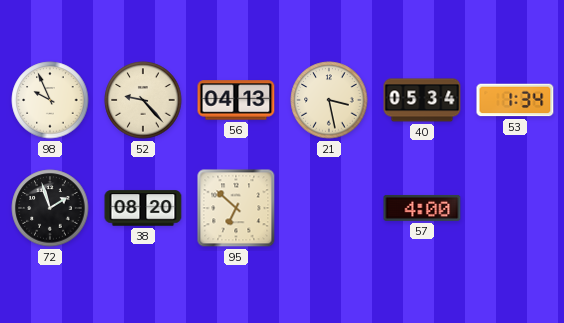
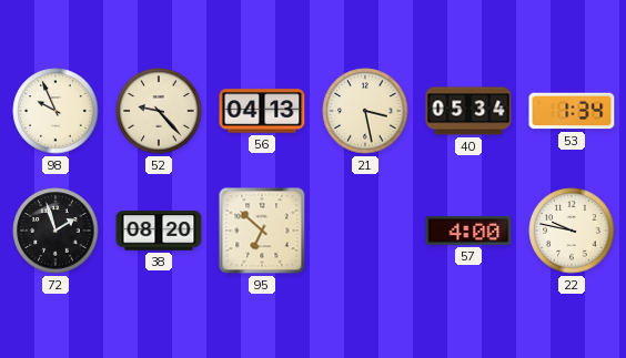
22: none -> 9:47 (572, 231)
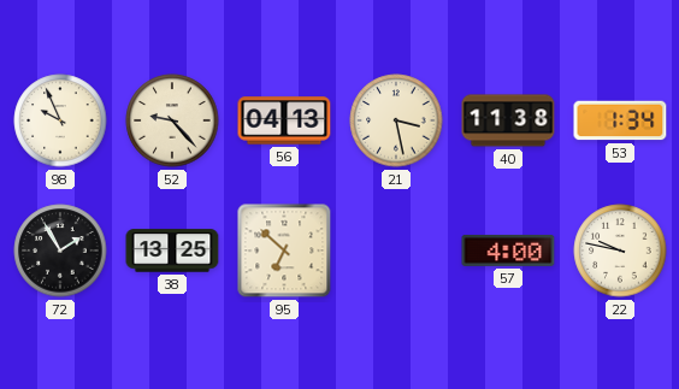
40: 05:34 -> 11:38 (508, 120)
72: 1:57 -> 1:55 (60, 251)
38: 08:20 -> 13:25 (172, 251)
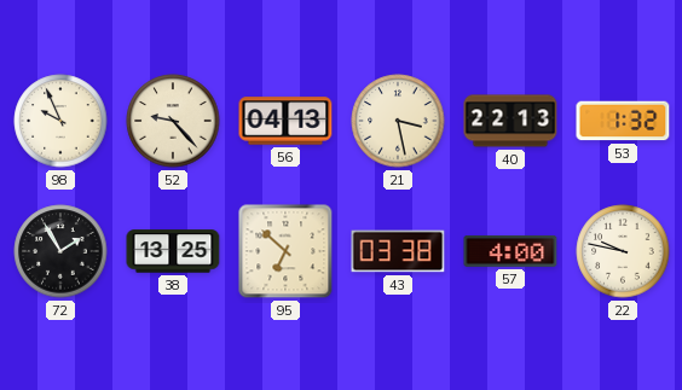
40: 11:38 -> 22:13 (510, 121)
53: 1:34 -> 1:32 (623, 121)
43: none -> 03:38 (398, 251)
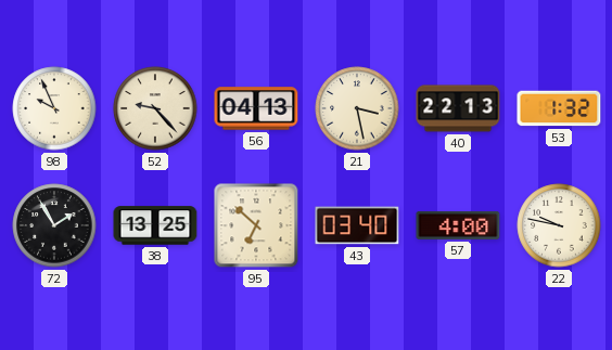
43: 03:38 -> 03:40 (357, 225)
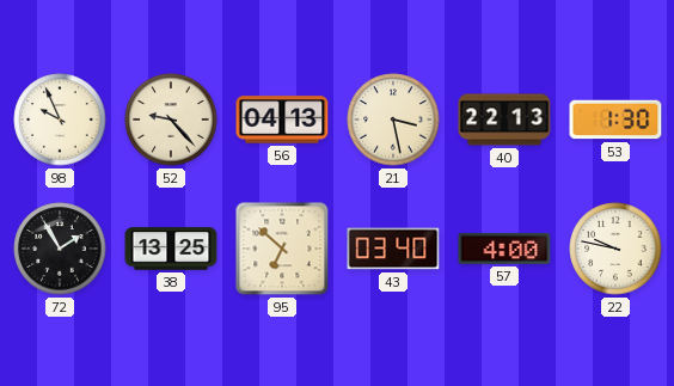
53: 1:32 -> 1:30 (615, 120)
